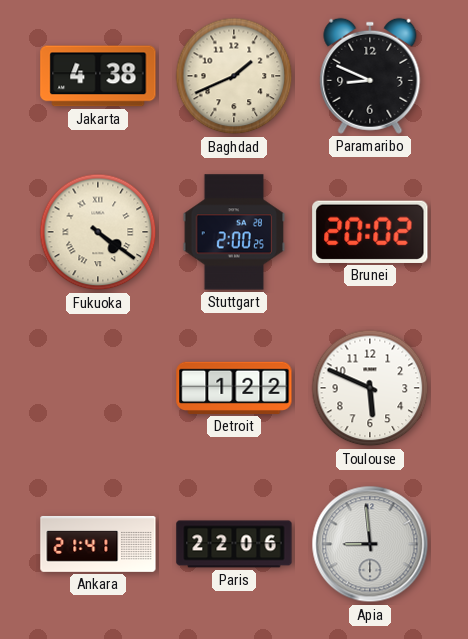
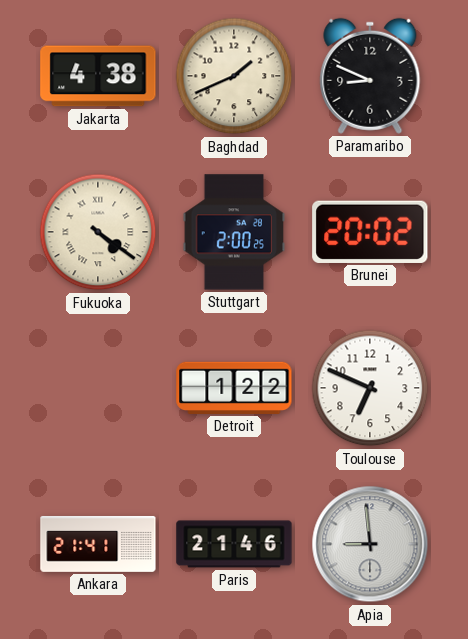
Toulouse: 5:49 -> 6:49 (370, 388)
Paris: 22:06 -> 21:46 (234, 544)
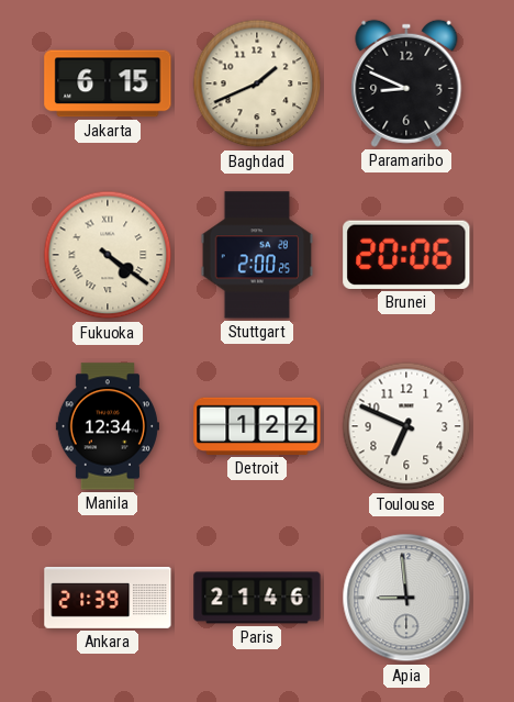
Jakarta: 4:38 -> 6:15 (108, 83)
Brunei: 20:02 -> 20:06 (406, 255)
Manila: none -> 12:34 (108, 426)
Ankara: 21:41 -> 21:39 (108, 598)
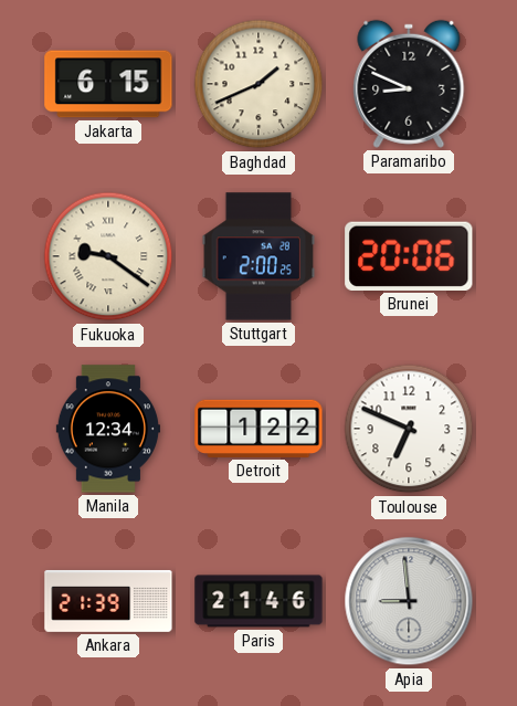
Fukuoka: 4:21 -> 9:21 (108, 256)
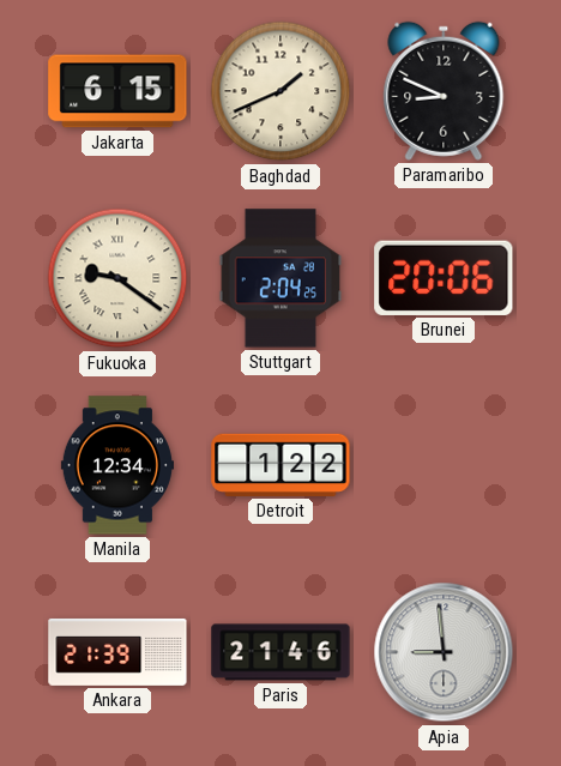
Stuttgart: 2:00 -> 2:04 (280, 278)
Toulouse: 6:49 -> none (409, 429)
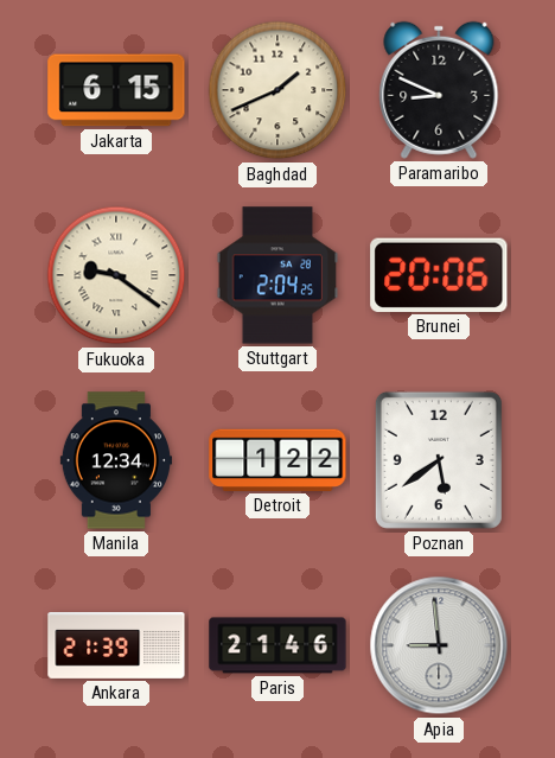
Poznan: none -> 5:39 (439, 460)
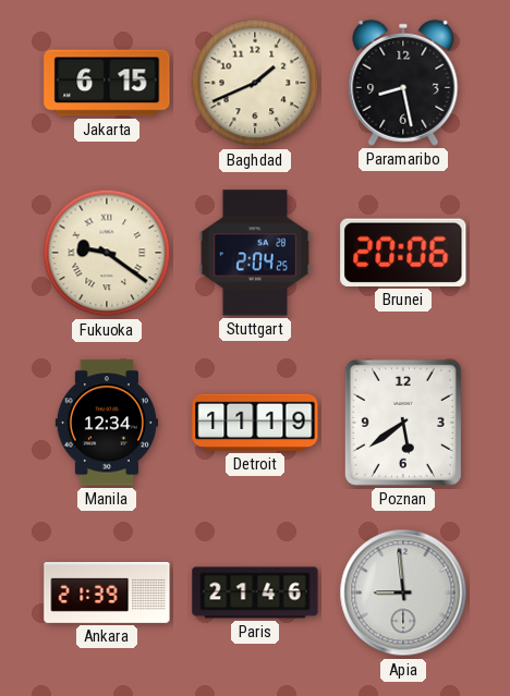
Paramaribo: 8:49 -> 8:28 (403, 83)
Detroit: 1:22 -> 11:19 (255, 423)
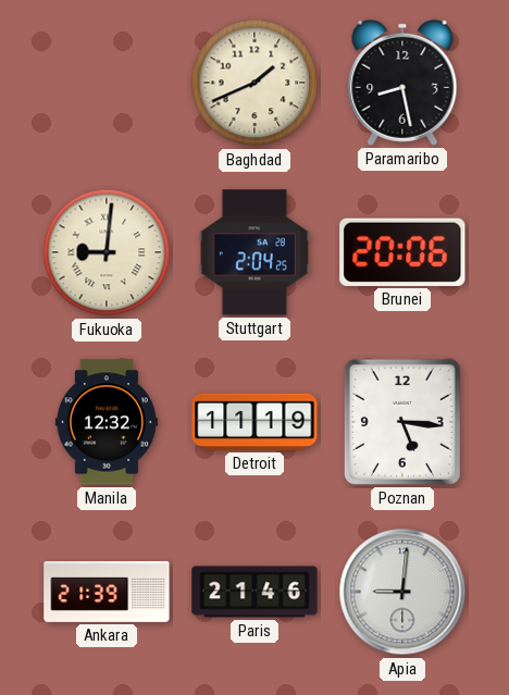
Jakarta: 6:15 -> none (107, 83)
Fukuoka: 9:21 -> 9:01 (107, 252)
Manila: 12:34 -> 12:32 (107, 422)
Poznan: 5:39 -> 5:16 (402, 422)
Apia: 8:59 -> 9:01 (402, 592)
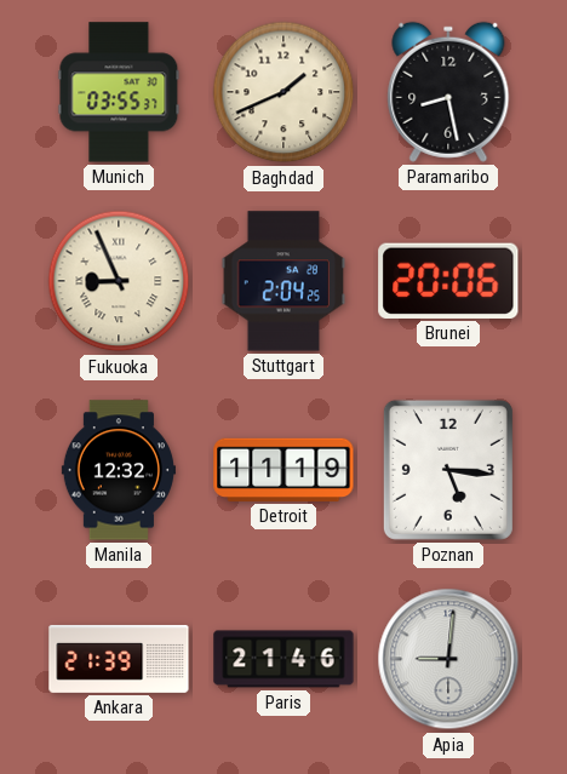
Munich: none -> 03:55 (119, 92)
Fukuoka: 9:01 -> 8:56 (119, 281)
